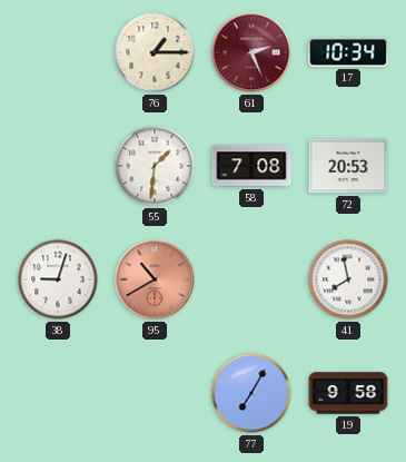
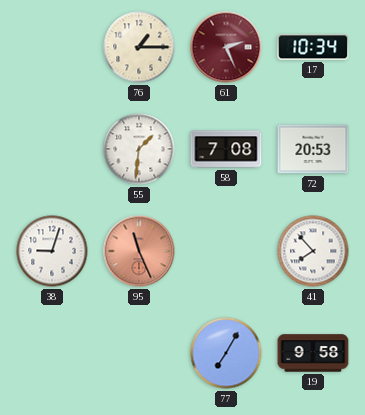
95: 10:40 -> 11:26 (139, 251)
41: 7:58 -> 7:53 (313, 251)
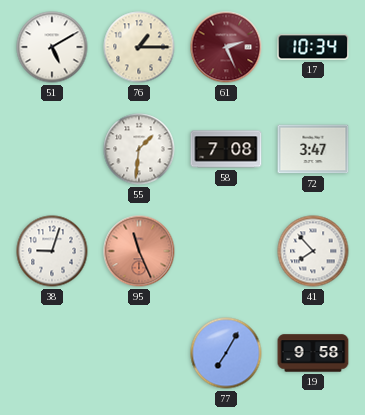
51: none -> 5:10 (52, 47)
72: 20:53 -> 3:47 (313, 149)
